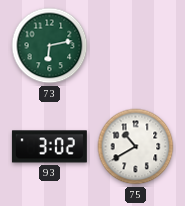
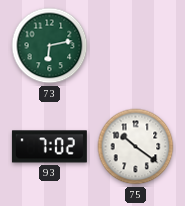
93: 3:02 -> 7:02 (49, 147)
75: 10:40 -> 10:21 (136, 147)
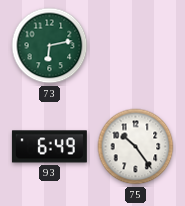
93: 7:02 -> 6:49 (49, 147)
75: 10:21 -> 10:24 (136, 147)
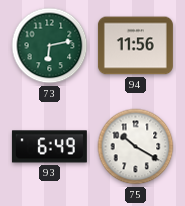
94: none -> 11:56 (135, 46)
75: 10:24 -> 10:20 (136, 147)
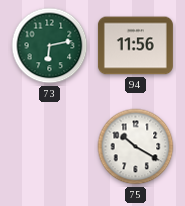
93: 6:49 -> none (49, 147)
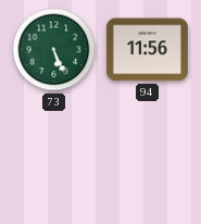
73: 6:13 -> 5:26 (54, 50)
75: 10:20 -> none (136, 147)
